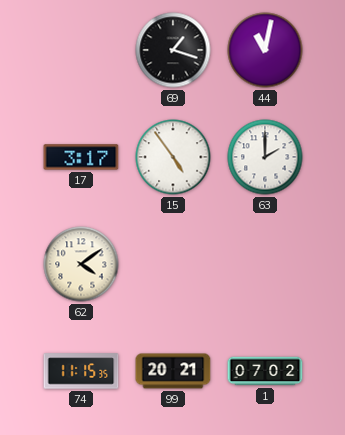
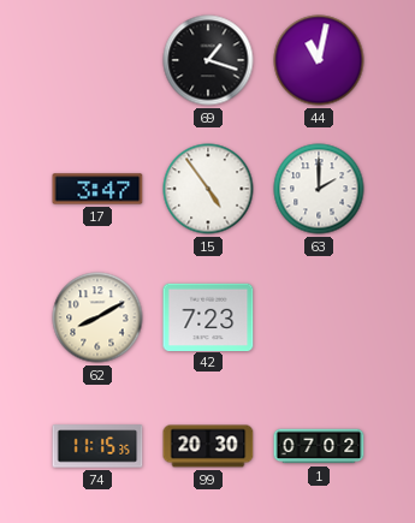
17: 3:17 -> 3:47 (97, 189)
62: 4:09 -> 8:10 (97, 317)
42: none -> 7:23 (208, 316)
99: 20:21 -> 20:30 (208, 446)
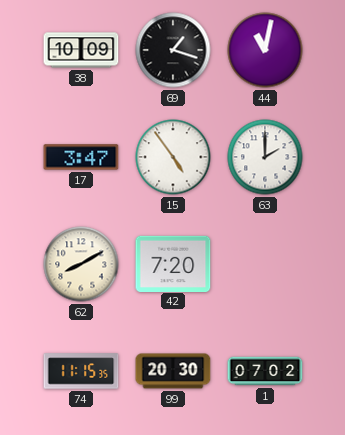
38: none -> 10:09 (81, 50)
42: 7:23 -> 7:20 (173, 263)
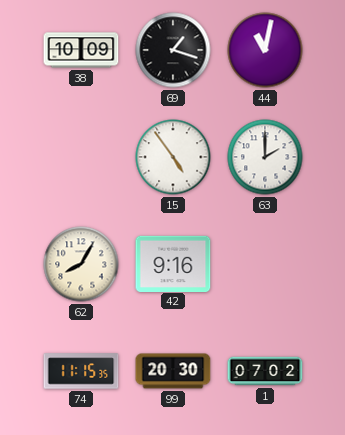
17: 3:47 -> none (81, 157)
62: 8:10 -> 8:05 (81, 264)
42: 7:20 -> 9:16 (173, 263)
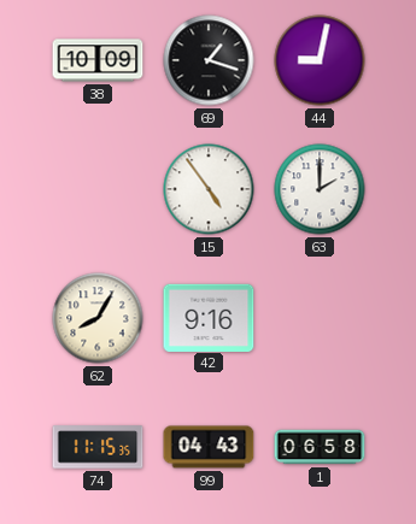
44: 11:02 -> 9:02 (320, 60)
99: 20:30 -> 04:43 (209, 447)
1: 07:02 -> 06:58 (320, 447)
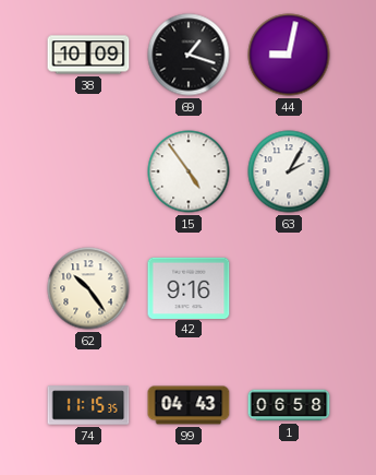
63: 2:00 -> 2:05 (289, 171)
62: 8:05 -> 10:24 (88, 288)
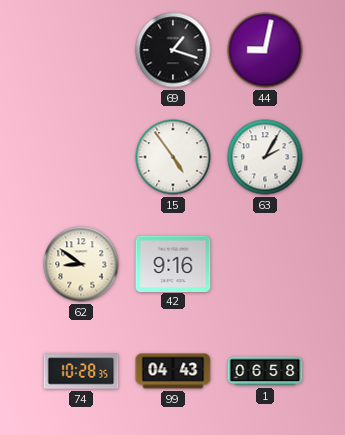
38: 10:09 -> none (88, 55)
62: 10:24 -> 8:51 (81, 264)
74: 11:15 -> 10:28 (81, 371)
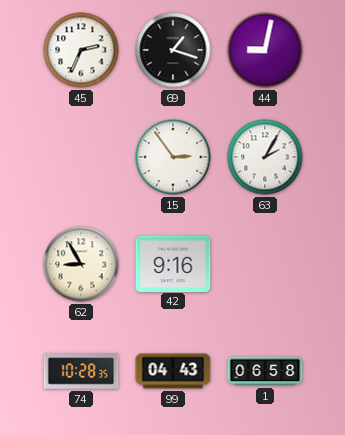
45: none -> 2:34 (81, 50)
15: 4:54 -> 2:54 (173, 157)
62: 8:51 -> 8:55 (81, 264)
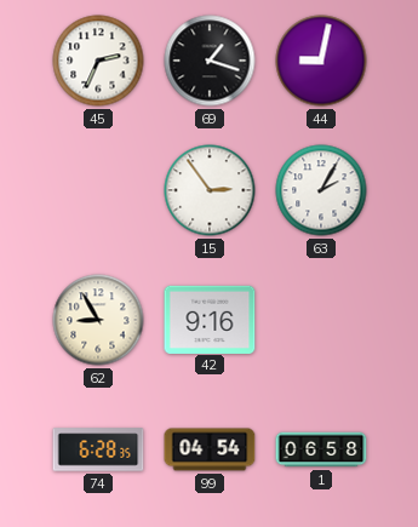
74: 10:28 -> 6:28 (98, 449)
99: 04:43 -> 04:54 (210, 449)
